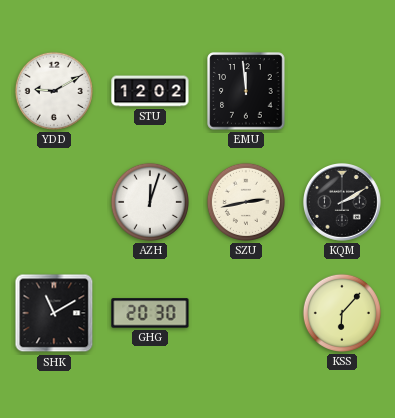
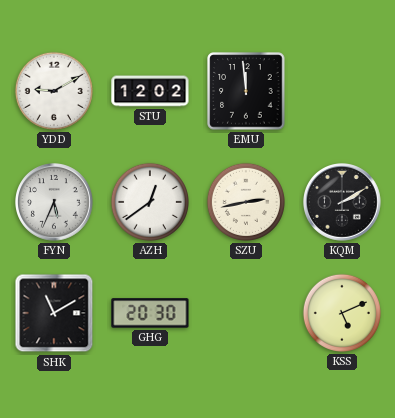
FYN: none -> 5:34 (55, 203)
AZH: 12:03 -> 12:39 (150, 202)
KSS: 6:07 -> 5:11 (342, 313)
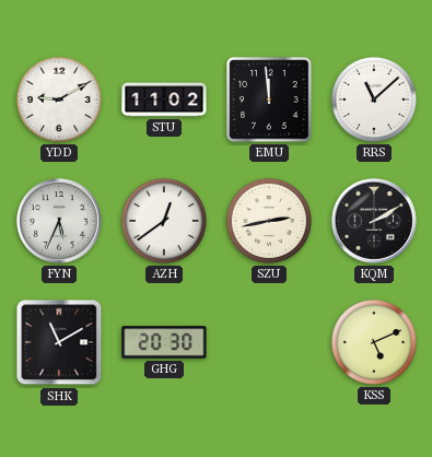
STU: 12:02 -> 11:02 (164, 99)
RRS: none -> 11:08 (374, 99)
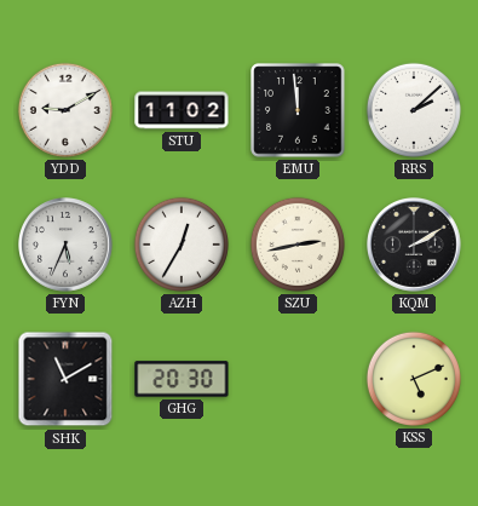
RRS: 11:08 -> 2:08 (414, 110)
AZH: 12:39 -> 12:35 (182, 245)
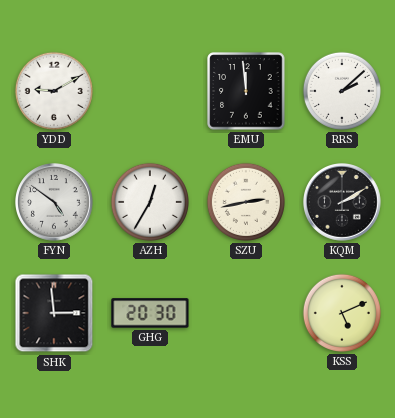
STU: 11:02 -> none (182, 110)
FYN: 5:34 -> 4:51 (55, 203)
SHK: 11:10 -> 2:59 (54, 313)
